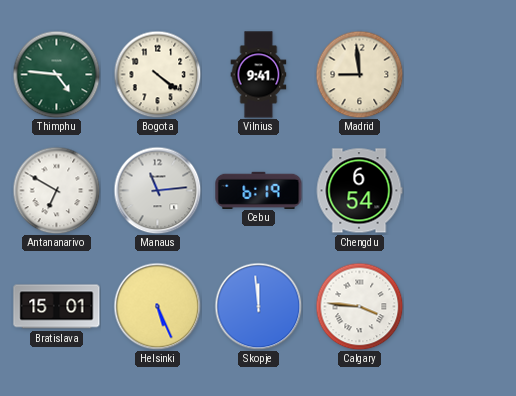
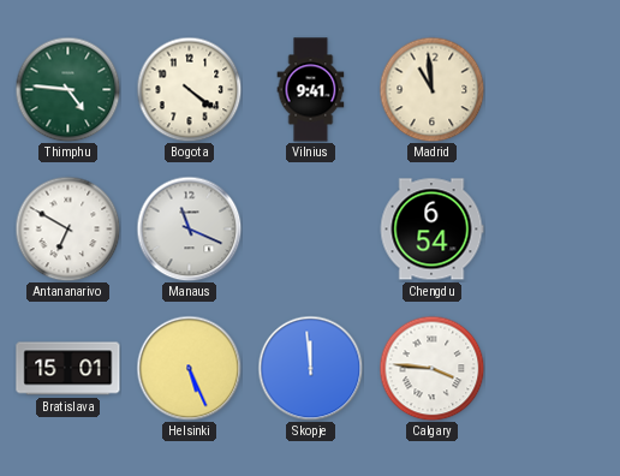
Madrid: 8:59 -> 10:59 (431, 89)
Manaus: 11:14 -> 11:19 (189, 228)
Cebu: 6:19 -> none (259, 190)
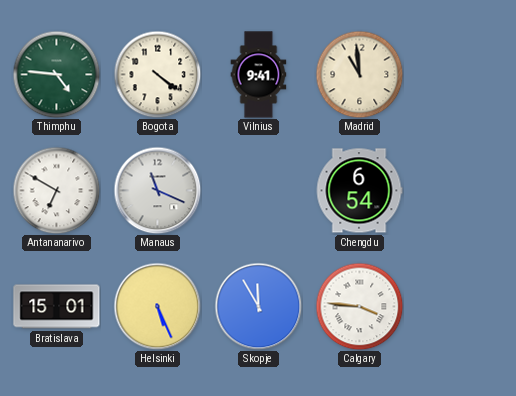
Skopje: 11:59 -> 11:55 (258, 306)
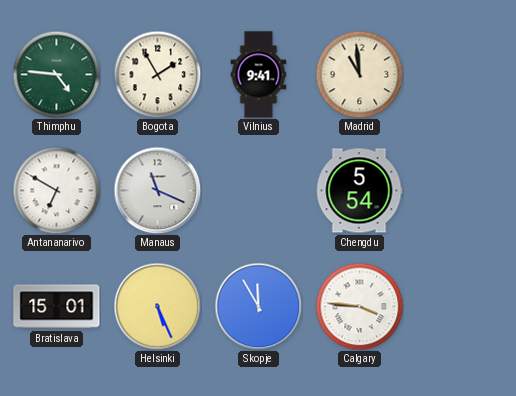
Bogota: 4:21 -> 1:55 (157, 74)
Chengdu: 6:54 -> 5:54 (359, 191)
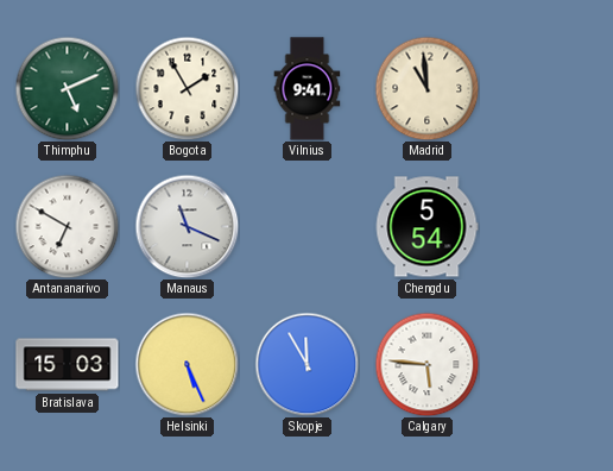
Thimphu: 4:46 -> 5:11 (67, 88)
Bratislava: 15:01 -> 15:03 (68, 365)
Calgary: 3:46 -> 5:46 (426, 364)
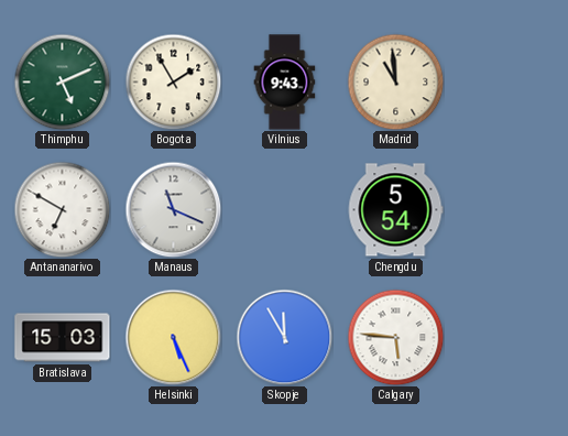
Vilnius: 9:41 -> 9:43 (285, 83)
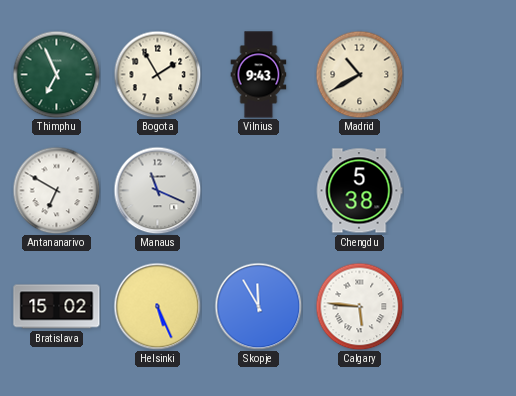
Thimphu: 5:11 -> 6:56 (56, 74)
Madrid: 10:59 -> 10:40 (359, 74)
Chengdu: 5:54 -> 5:38 (359, 191)
Bratislava: 15:03 -> 15:02 (57, 307)
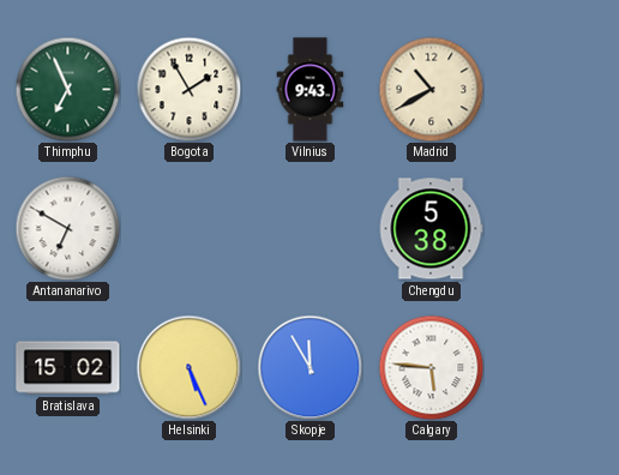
Manaus: 11:19 -> none (157, 190)
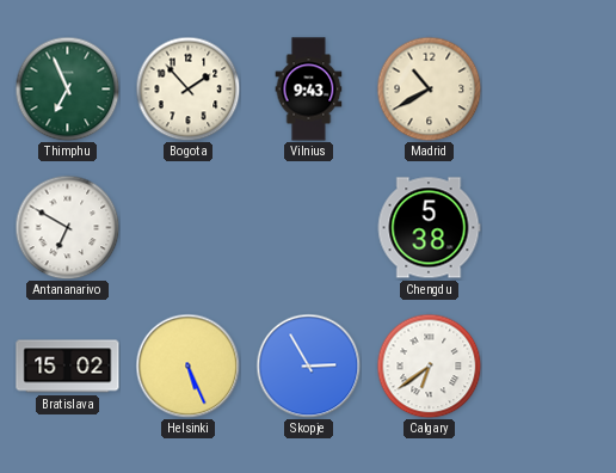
Bogota: 1:55 -> 1:53 (187, 88)
Skopje: 11:55 -> 2:55 (308, 365)
Calgary: 5:46 -> 6:39 (429, 365)
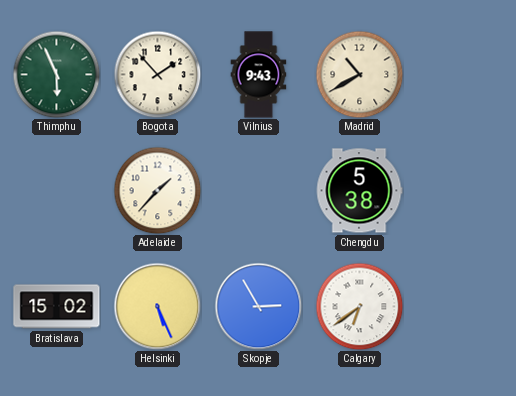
Thimphu: 6:56 -> 5:56 (56, 74)
Antananarivo: 6:50 -> none (67, 227)
Adelaide: none -> 1:37 (157, 190)
